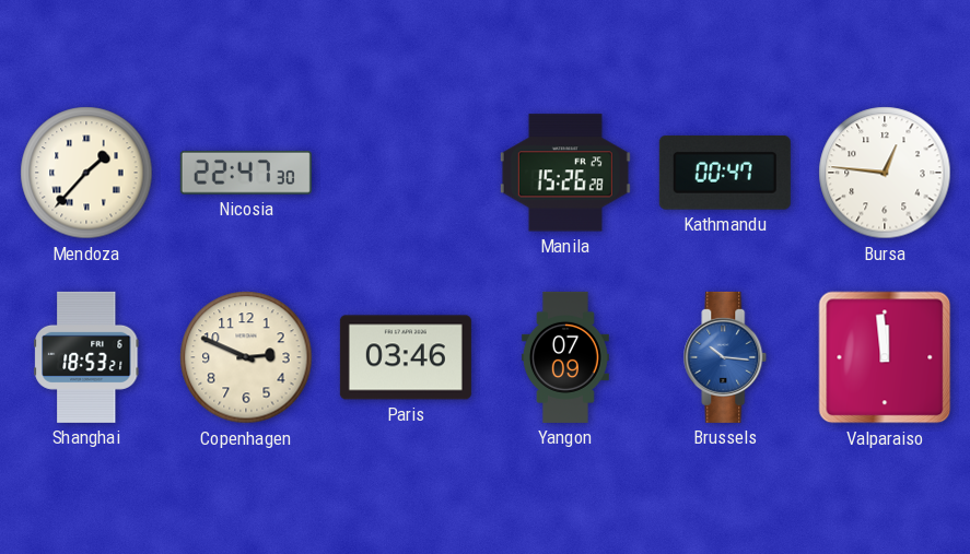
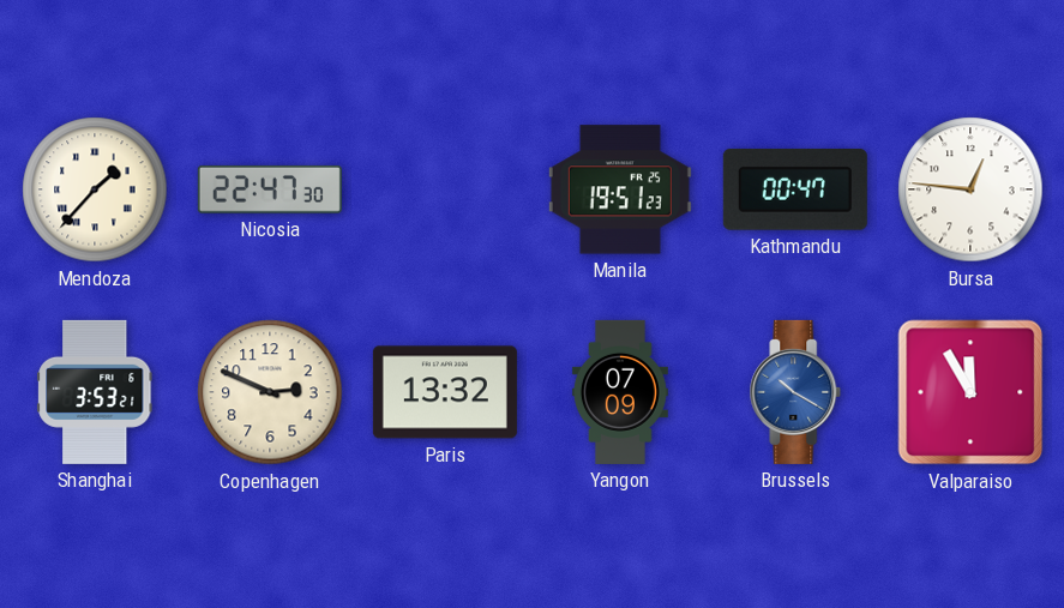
Manila: 15:26 -> 19:51 (620, 189)
Shanghai: 18:53 -> 3:53 (95, 392)
Paris: 03:46 -> 13:32 (445, 392)
Brussels: 10:16 -> 10:20 (795, 392)
Valparaiso: 11:59 -> 11:55 (970, 392)
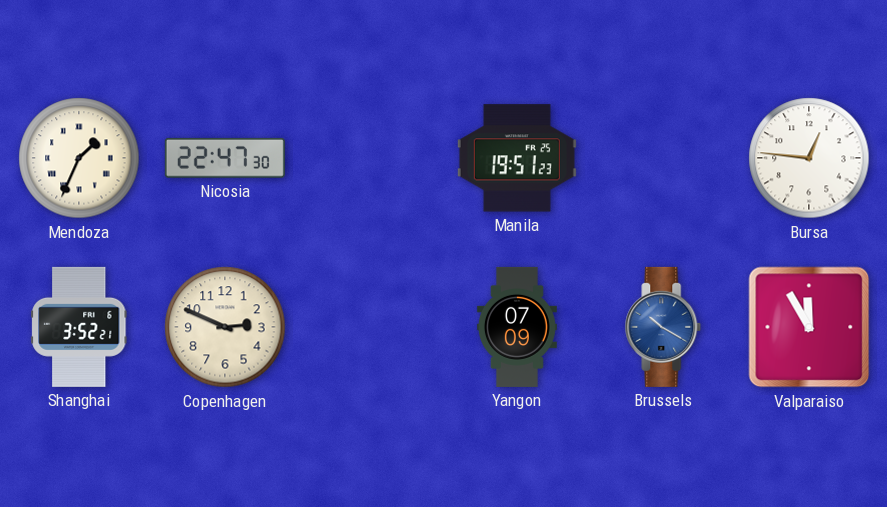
Mendoza: 1:37 -> 1:34 (79, 158)
Kathmandu: 00:47 -> none (795, 189)
Shanghai: 3:53 -> 3:52 (79, 327)
Paris: 13:32 -> none (445, 392)
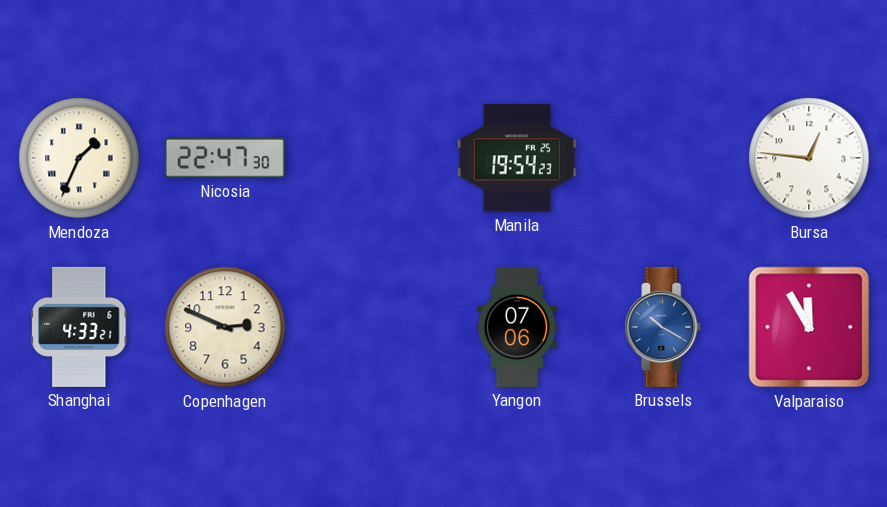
Manila: 19:51 -> 19:54 (517, 158)
Shanghai: 3:52 -> 4:33 (79, 327)
Yangon: 07:09 -> 07:06 (517, 327)
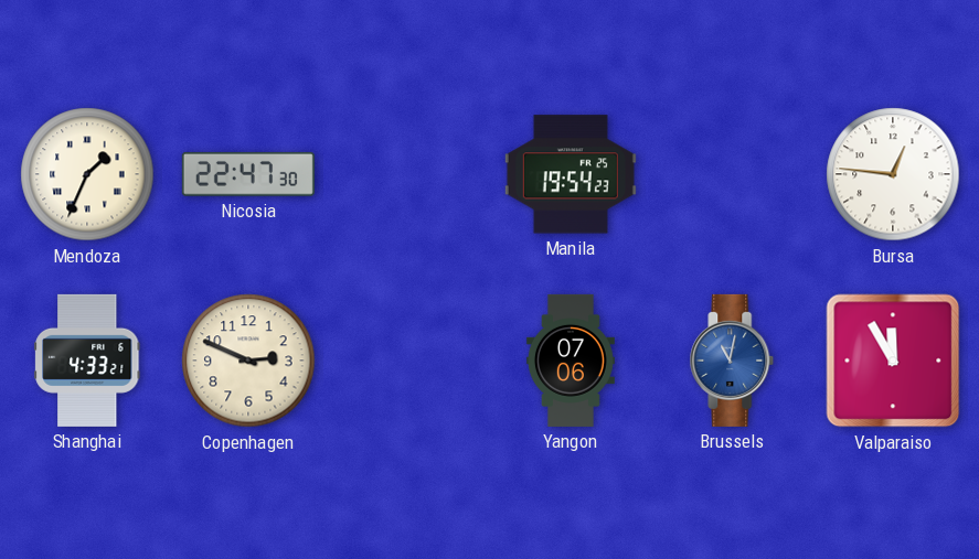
Brussels: 10:20 -> 11:02 (732, 361)
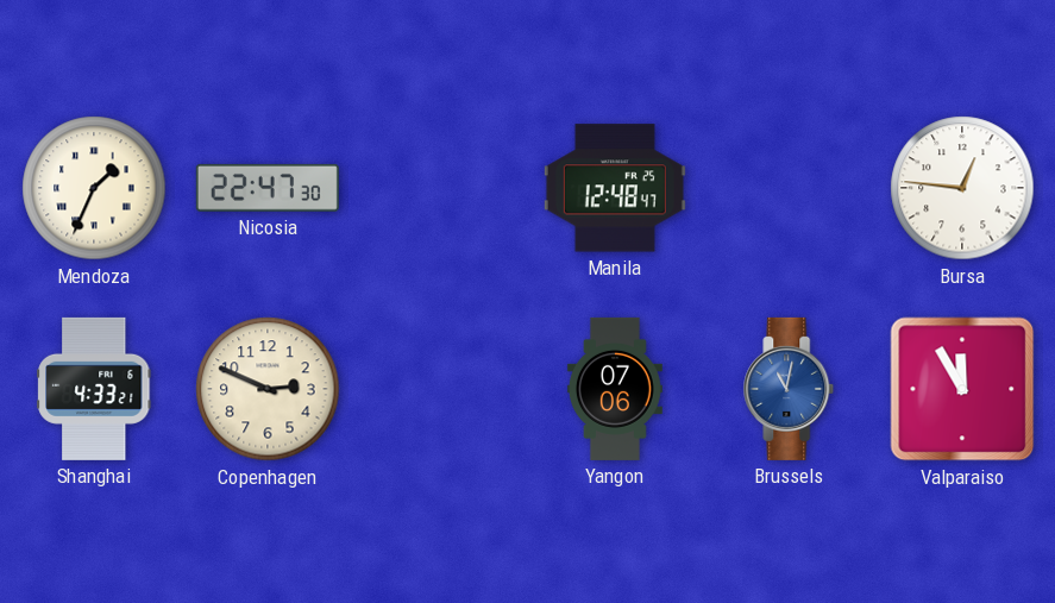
Manila: 19:54 -> 12:48 (615, 188)
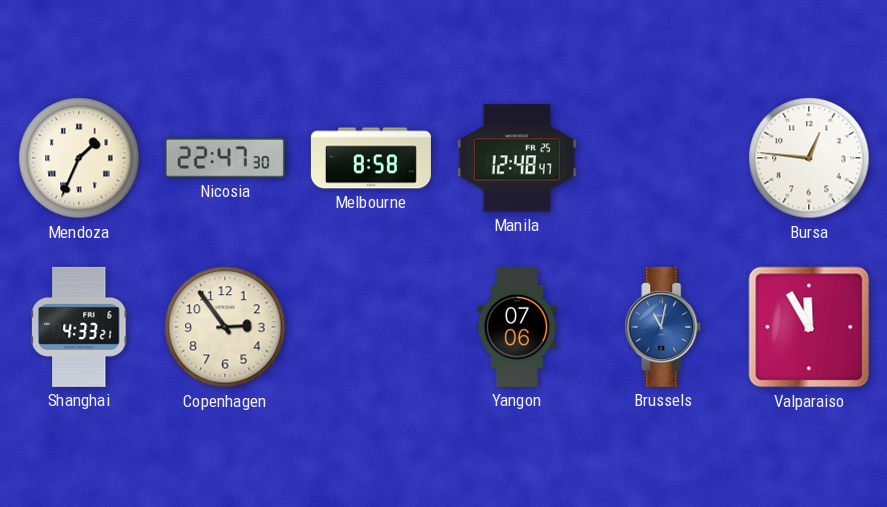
Melbourne: none -> 8:58 (371, 158)
Copenhagen: 2:49 -> 2:54 (225, 327)
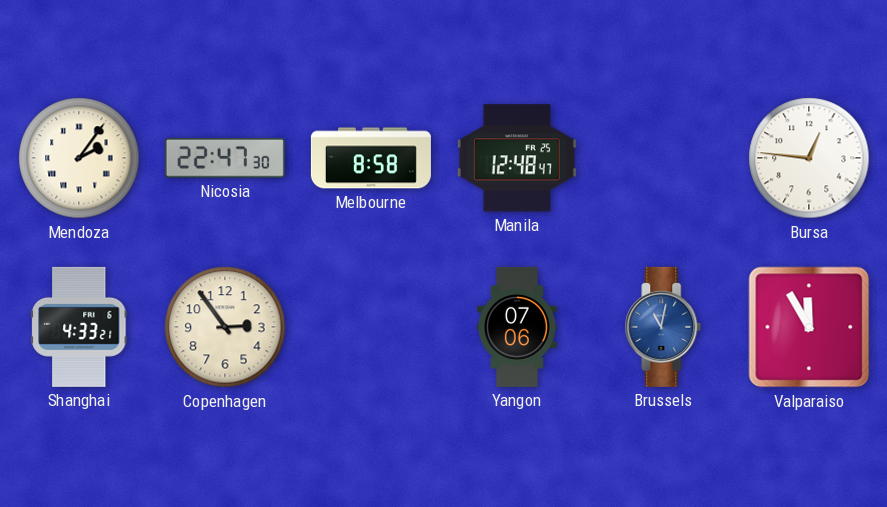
Mendoza: 1:34 -> 2:06 (79, 158)
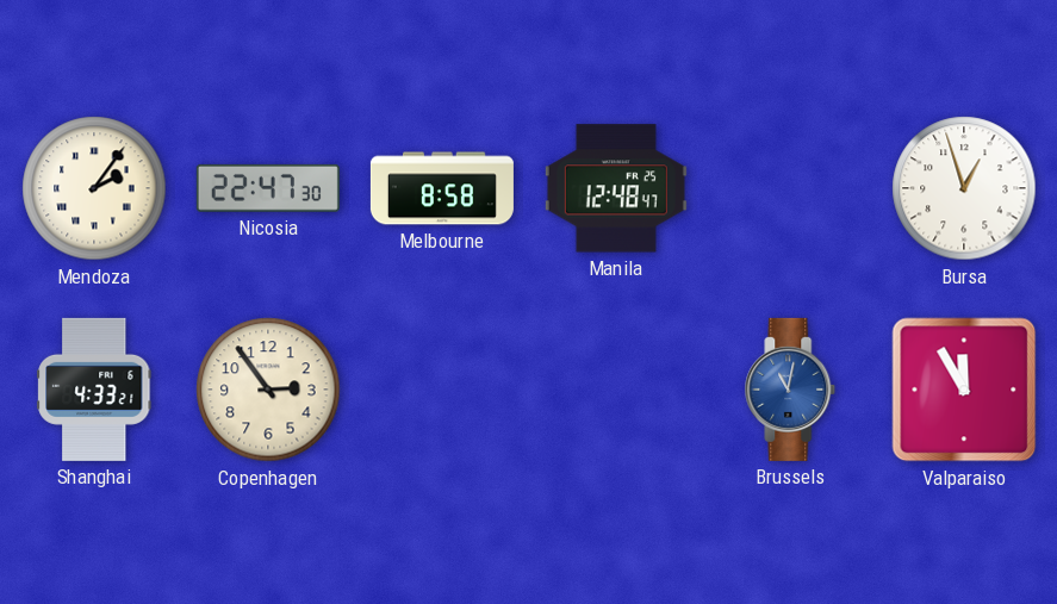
Bursa: 12:46 -> 12:57 (964, 188)
Yangon: 07:06 -> none (517, 327)
